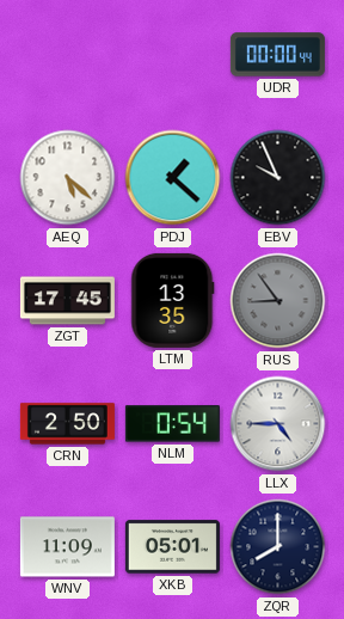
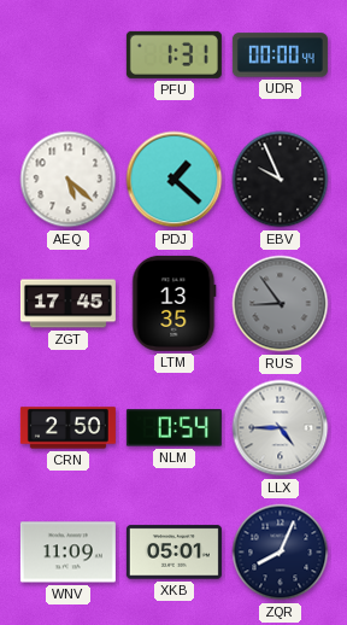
PFU: none -> 1:31 (173, 54)
ZQR: 8:00 -> 8:04 (281, 553)
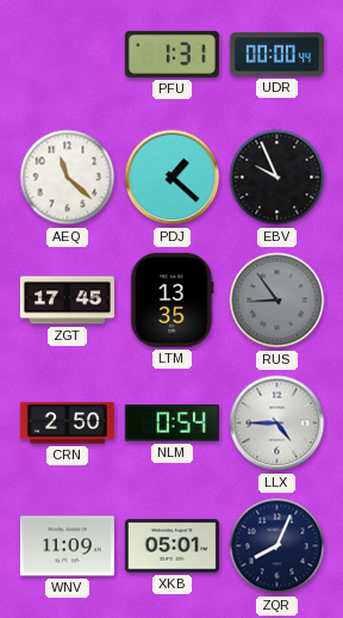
AEQ: 5:22 -> 11:22 (68, 178)
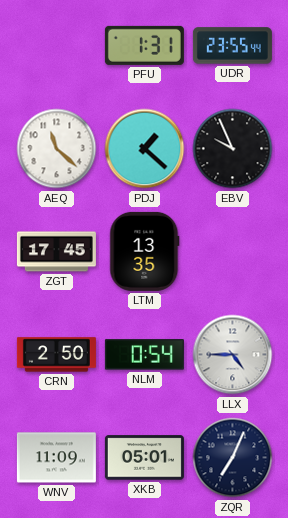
UDR: 00:00 -> 23:55 (232, 46)
RUS: 8:54 -> none (277, 301)
ZQR: 8:04 -> 7:04 (233, 458)
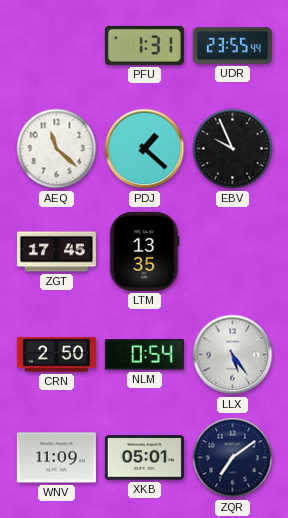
LLX: 4:45 -> 5:24 (233, 355)
ZQR: 7:04 -> 7:09 (233, 458)
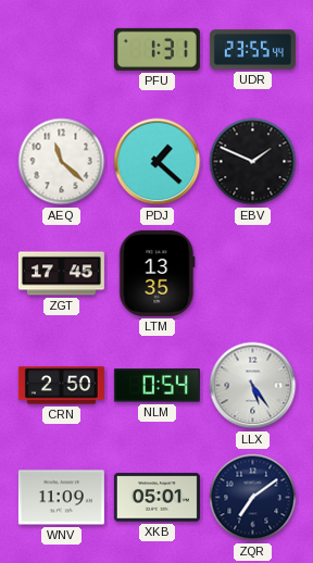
EBV: 9:56 -> 1:49 (253, 162)
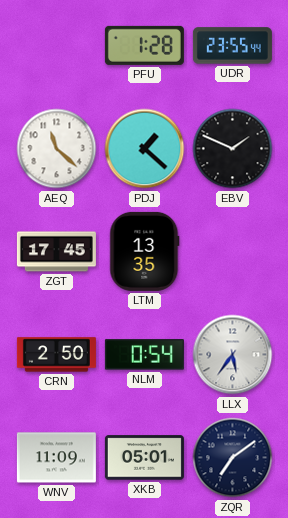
PFU: 1:31 -> 1:28 (144, 45)
LLX: 5:24 -> 5:36 (233, 355)
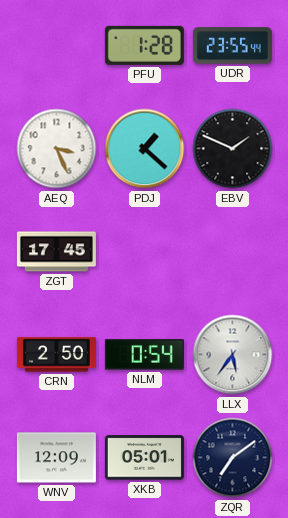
AEQ: 11:22 -> 3:26 (57, 149)
LTM: 13:35 -> none (145, 251)
WNV: 11:09 -> 12:09 (56, 458)
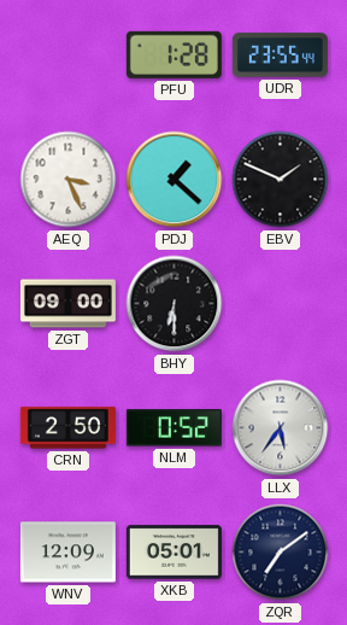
ZGT: 17:45 -> 09:00 (67, 304)
BHY: none -> 6:30 (175, 304)
NLM: 0:54 -> 0:52 (173, 428)
